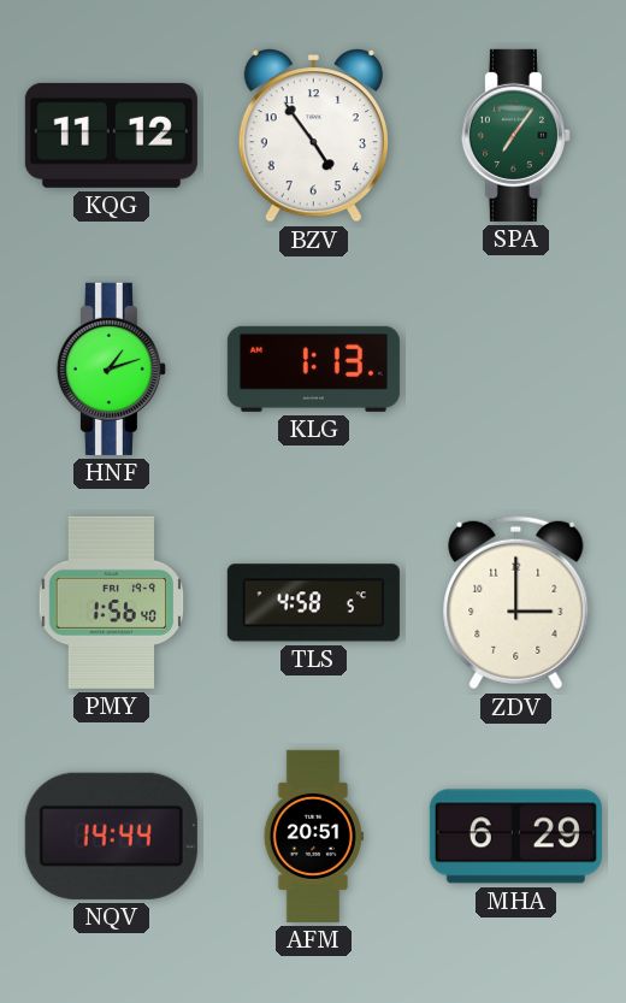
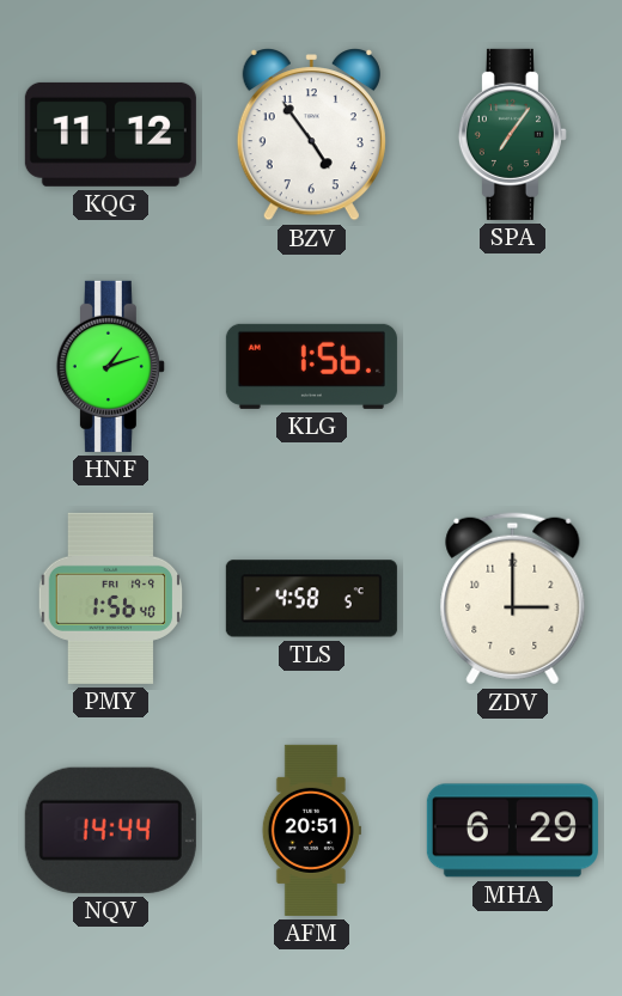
KLG: 1:13 -> 1:56 (311, 366)
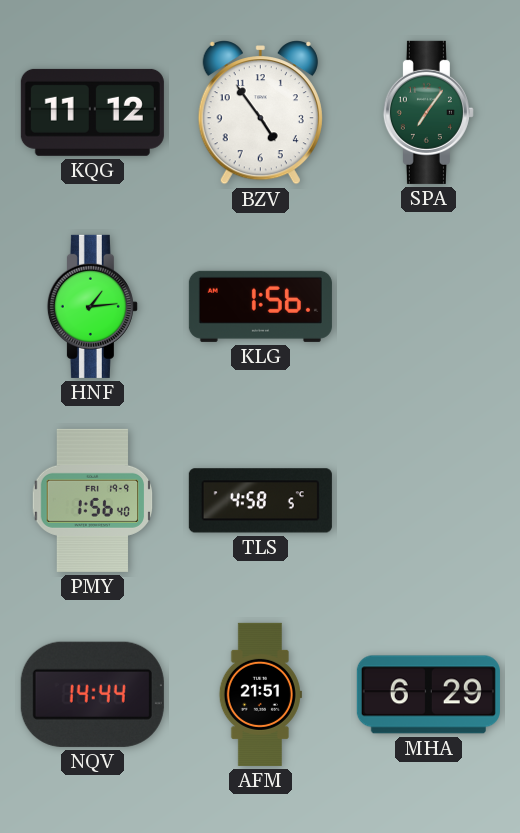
HNF: 1:12 -> 1:14 (92, 306)
ZDV: 3:00 -> none (513, 599)
AFM: 20:51 -> 21:51 (260, 694)
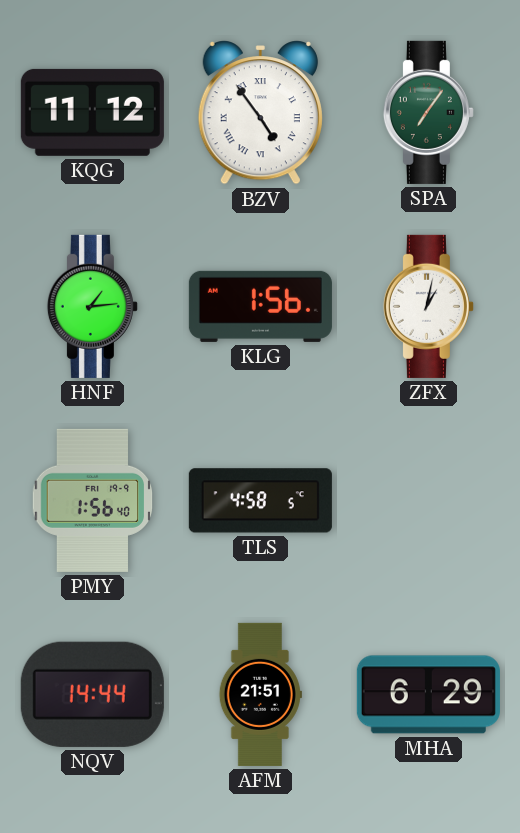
BZV numerals: Arabic -> Roman (260, 113)
ZFX: none -> 1:02 (428, 306)
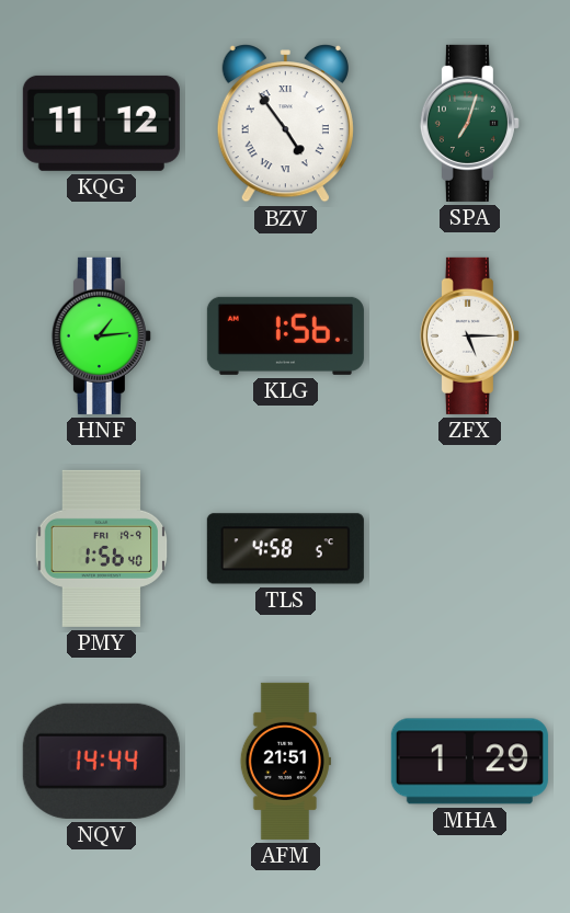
SPA: 7:06 -> 7:03 (469, 123)
ZFX: 1:02 -> 5:15 (469, 335)
MHA: 6:29 -> 1:29 (469, 762)
